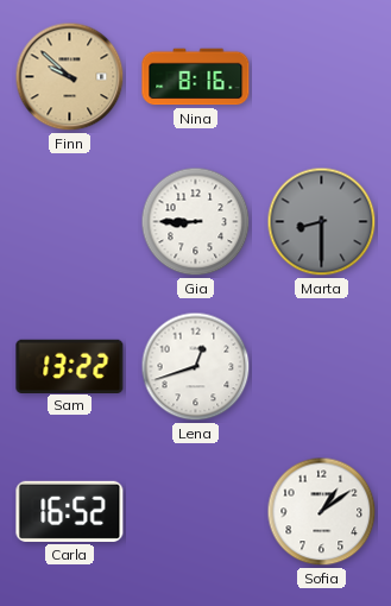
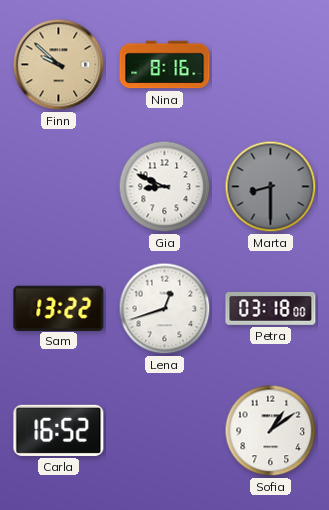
Gia: 8:45 -> 8:49 (165, 187)
Petra: none -> 03:18 (271, 308)
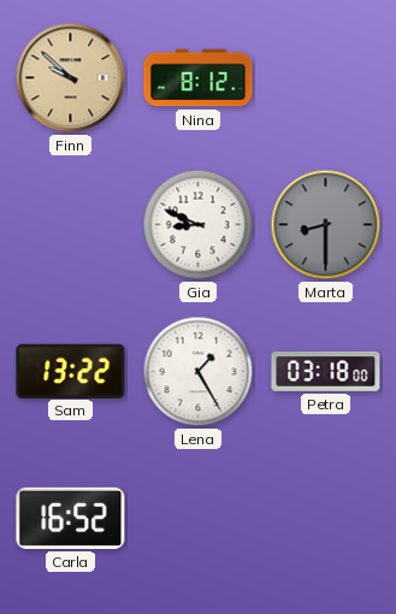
Nina: 8:16 -> 8:12 (199, 78)
Lena: 12:42 -> 1:25 (199, 372)
Sofia: 1:09 -> none (271, 431)
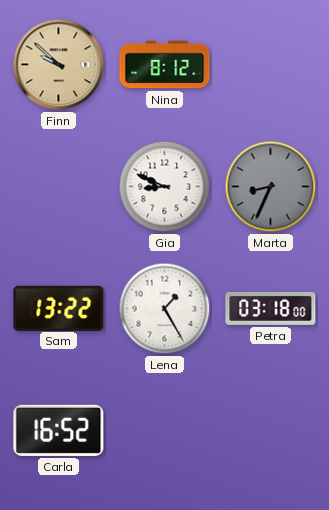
Marta: 8:30 -> 8:34 (271, 187)
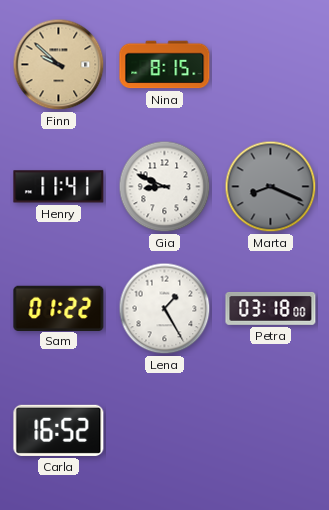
Nina: 8:12 -> 8:15 (165, 65)
Henry: none -> 11:41 (59, 187)
Marta: 8:34 -> 8:19 (271, 187)
Sam: 13:22 -> 01:22 (59, 308)
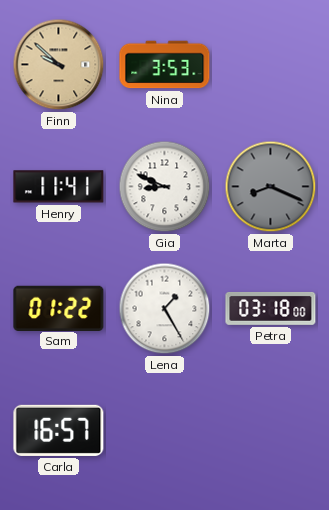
Nina: 8:15 -> 3:53 (165, 65)
Carla: 16:52 -> 16:57 (59, 430)
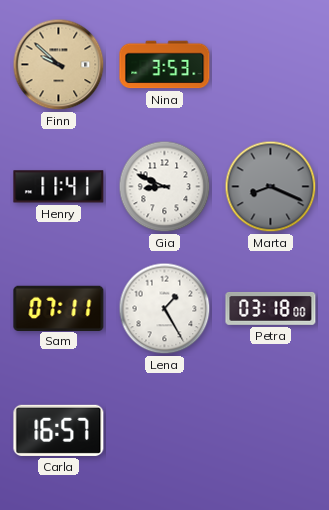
Sam: 01:22 -> 07:11 (59, 308)
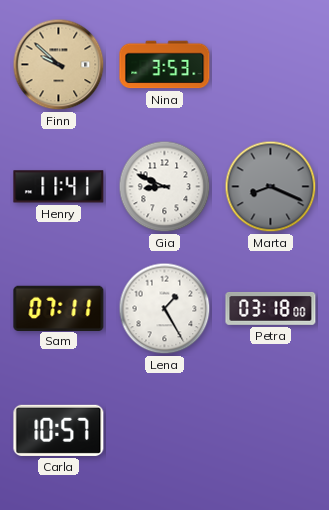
Carla: 16:57 -> 10:57 (59, 430)
